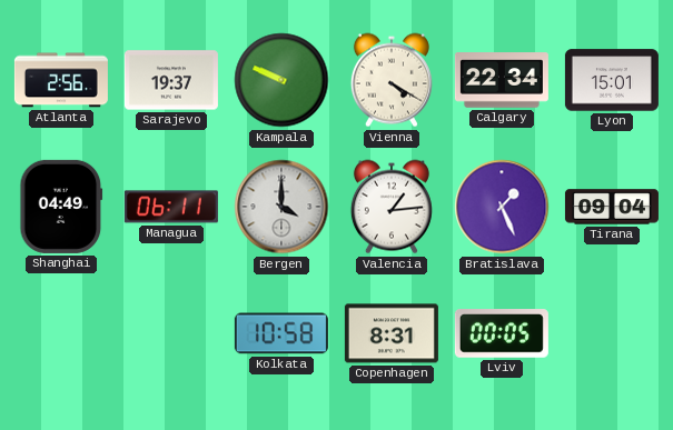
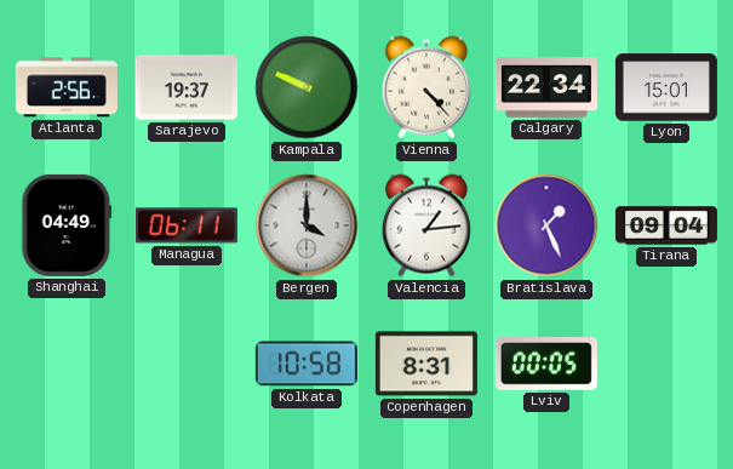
Vienna: 4:20 -> 4:23 (426, 87)
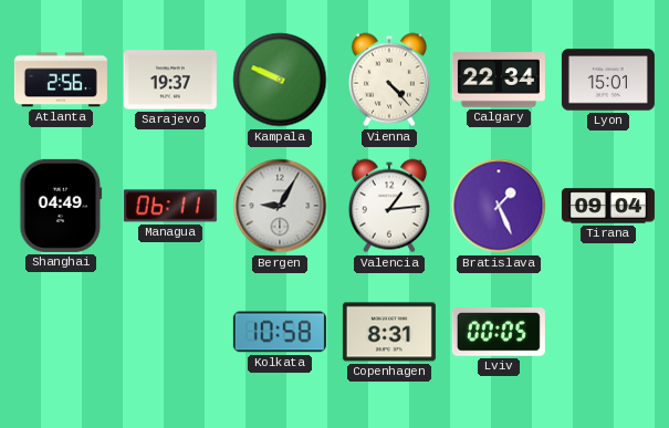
Bergen: 4:00 -> 9:05 (280, 206)
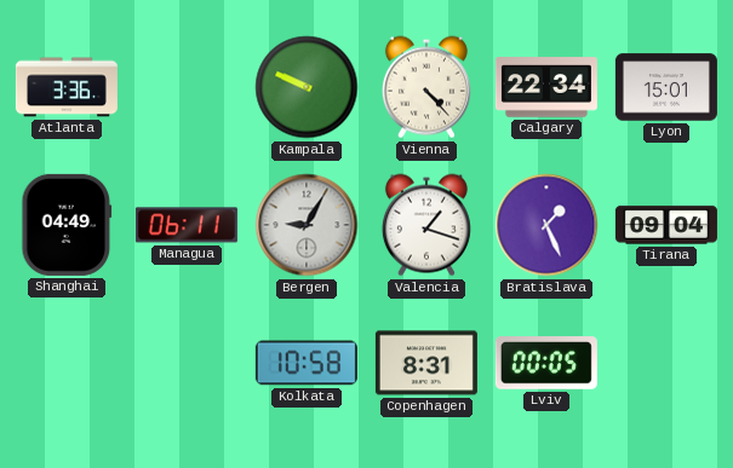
Atlanta: 2:56 -> 3:36 (67, 87)
Sarajevo: 19:37 -> none (170, 80)
Valencia: 1:14 -> 1:18 (426, 225)
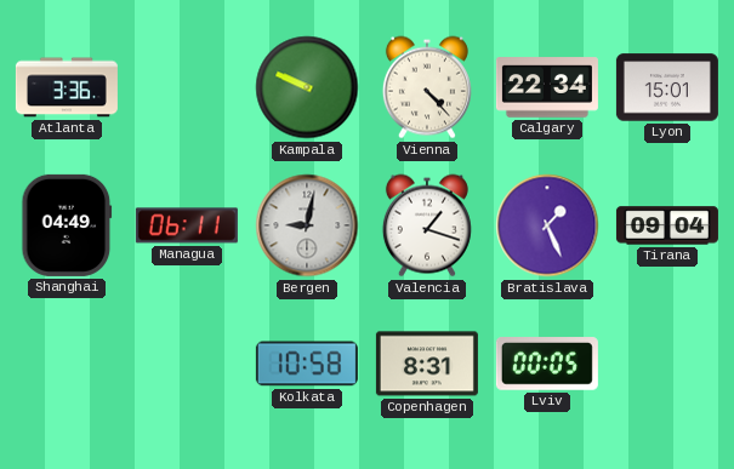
Bergen: 9:05 -> 9:02 (307, 225)
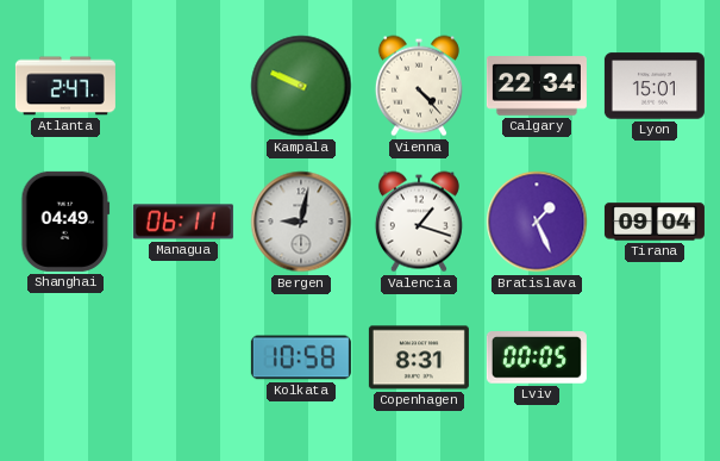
Atlanta: 3:36 -> 2:47 (65, 86)
